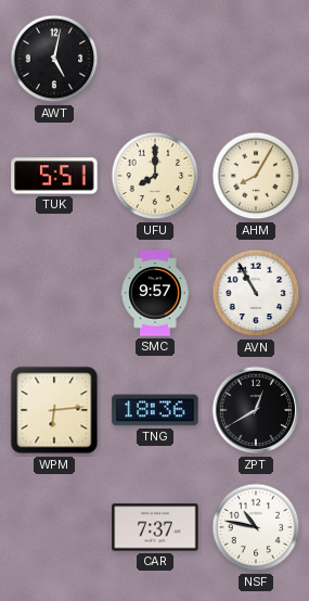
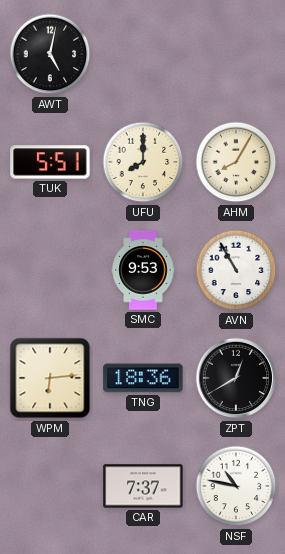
SMC: 9:57 -> 9:53 (143, 270)
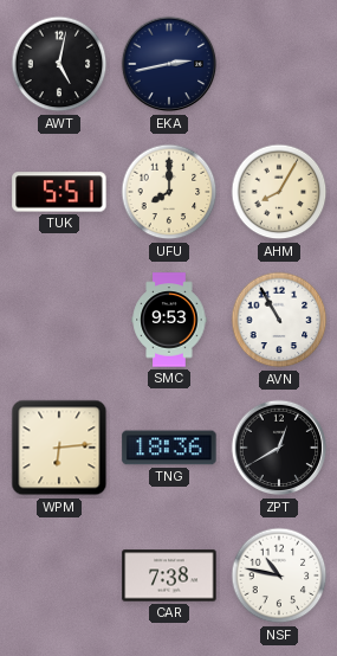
EKA: none -> 2:43 (169, 64)
CAR: 7:37 -> 7:38 (169, 575)
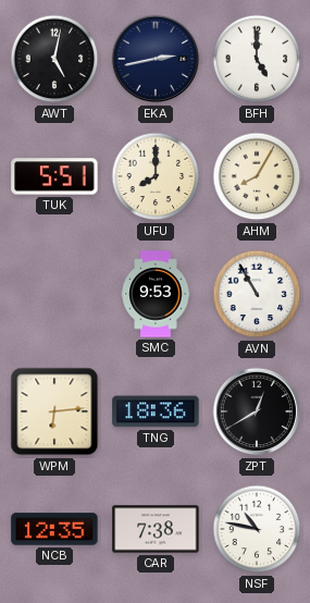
BFH: none -> 5:00 (257, 59)
NCB: none -> 12:35 (54, 529)
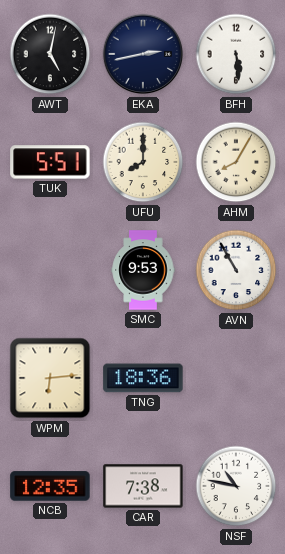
BFH: 5:00 -> 5:29 (236, 54)
ZPT: 12:40 -> none (257, 411)
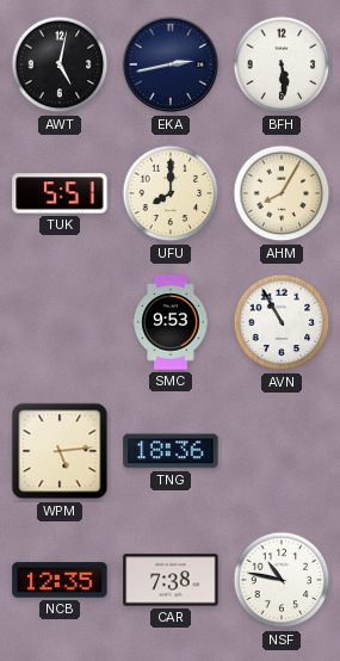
WPM: 6:14 -> 5:14 (60, 451)
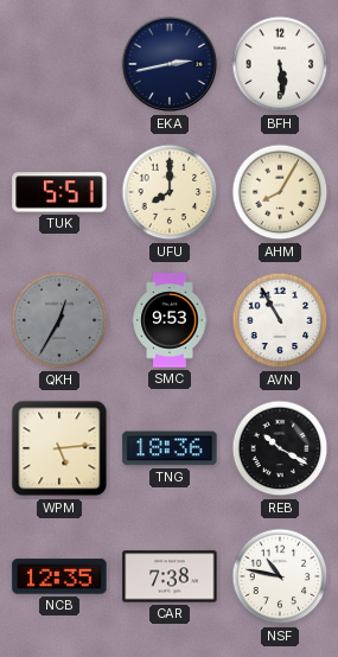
AWT: 5:02 -> none (60, 64)
QKH: none -> 12:35 (59, 320)
REB: none -> 10:20 (280, 448)
